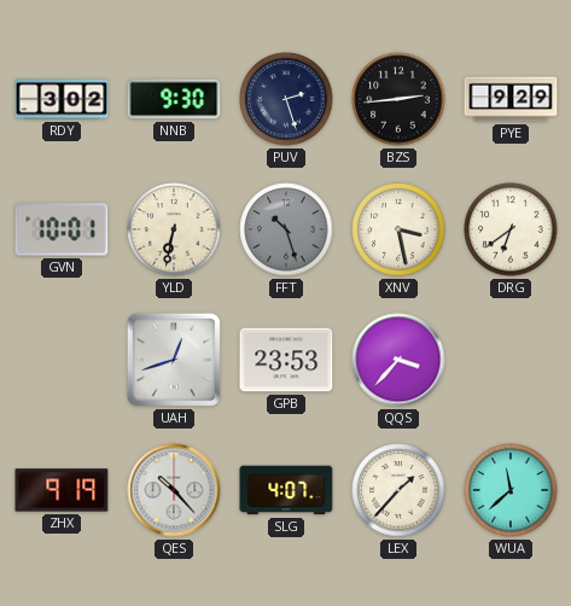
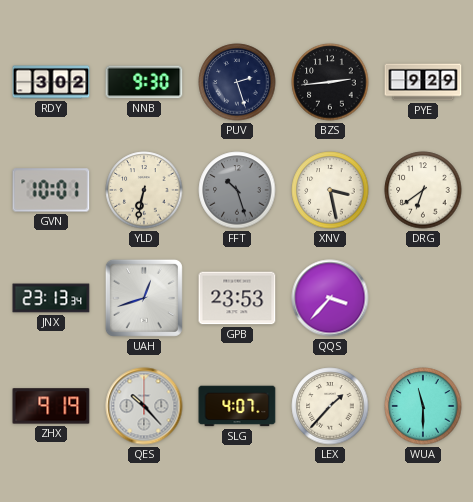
JNX: none -> 23:13 (51, 298)
WUA: 11:38 -> 11:30 (423, 406)
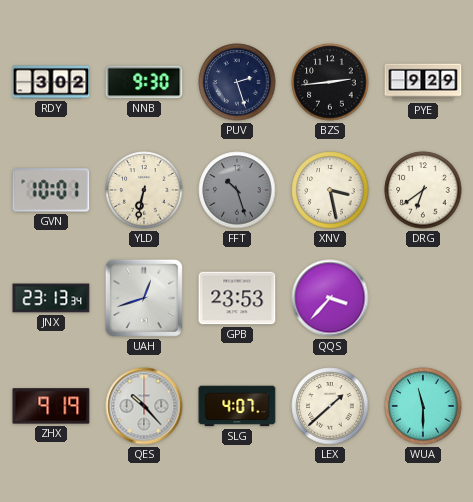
LEX: 1:37 -> 1:38 (330, 406)
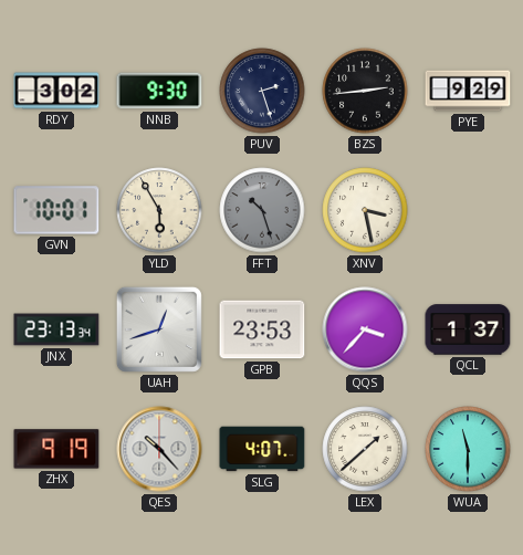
YLD: 6:32 -> 5:55 (159, 210)
DRG: 6:39 -> none (423, 190)
QCL: none -> 1:37 (468, 329)
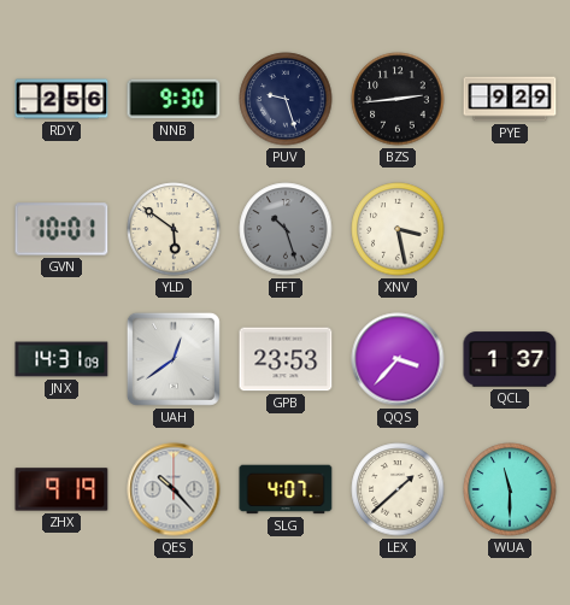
RDY: 3:02 -> 2:56 (61, 99)
PUV: 2:27 -> 9:27 (286, 99)
YLD: 5:55 -> 5:51 (174, 229)
JNX: 23:13 -> 14:31 (61, 359)
UAH: 12:42 -> 12:39 (174, 359)
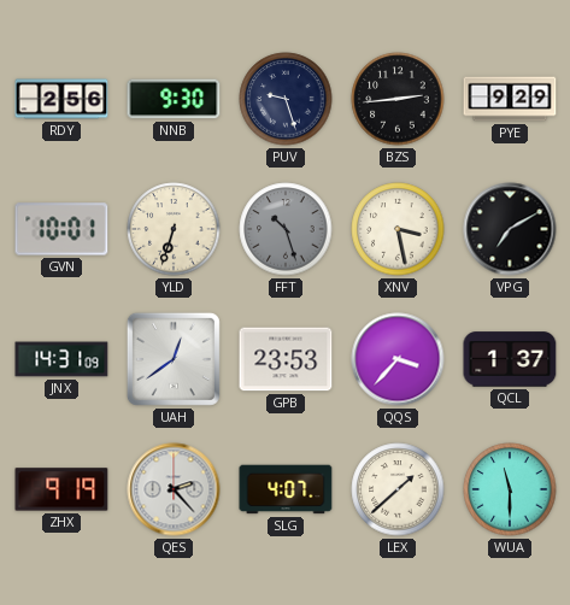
YLD: 5:51 -> 6:33 (174, 229)
VPG: none -> 7:10 (510, 229)
QES: 10:23 -> 2:23 (174, 489)
